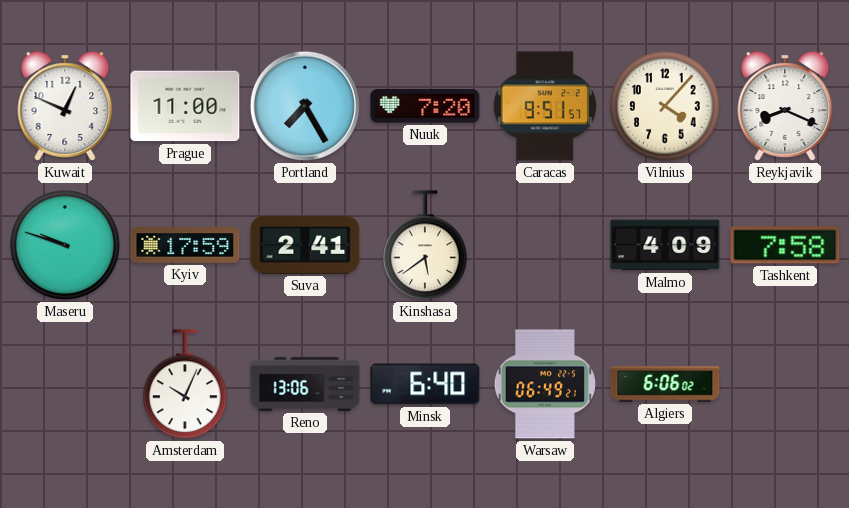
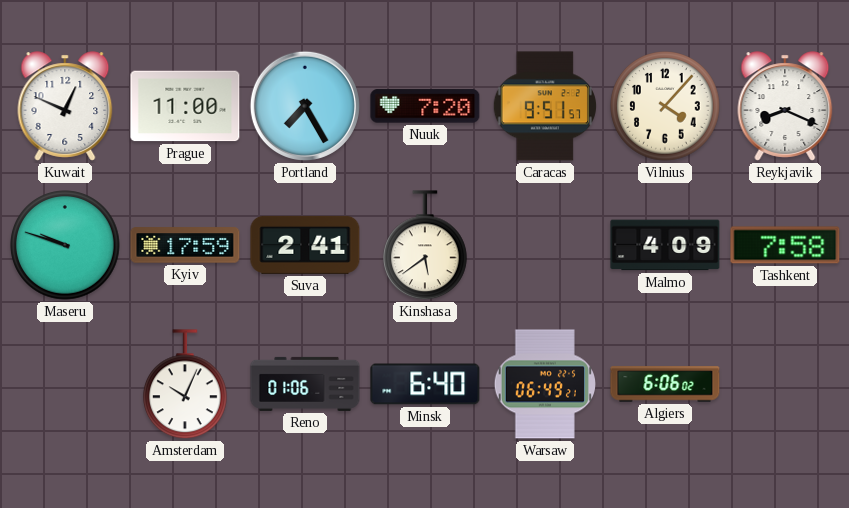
Reno: 13:06 -> 01:06 (305, 384)
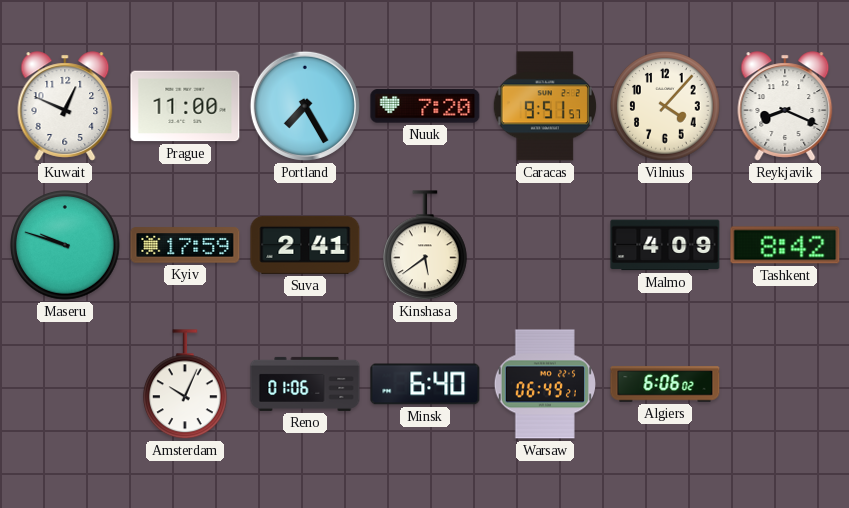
Tashkent: 7:58 -> 8:42 (785, 245)
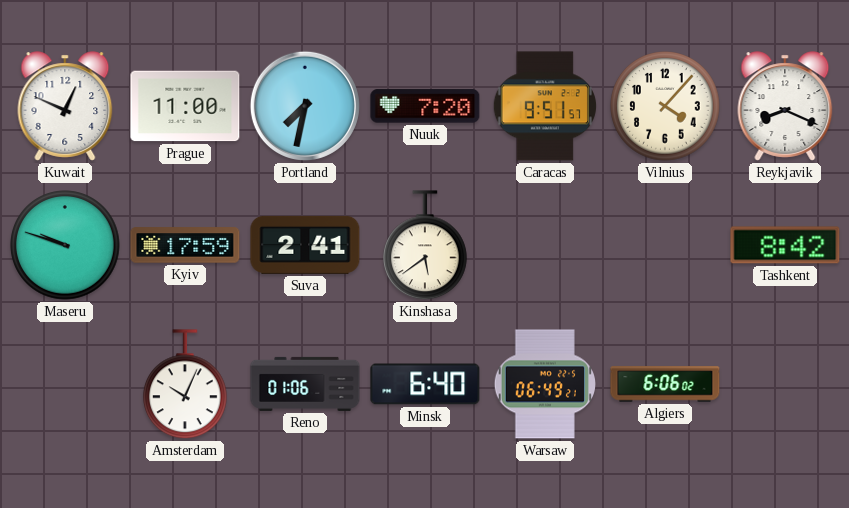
Portland: 7:25 -> 7:32 (305, 106)
Malmo: 4:09 -> none (665, 245)
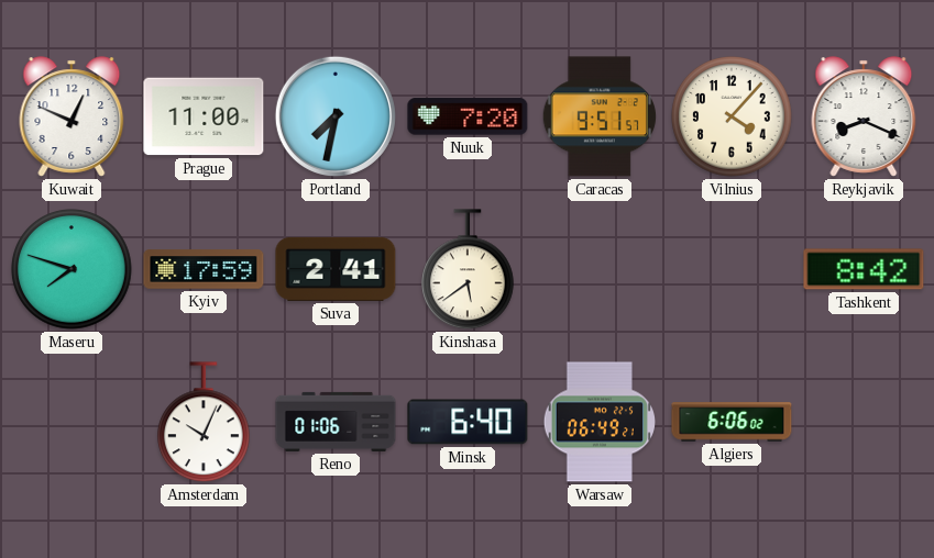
Maseru: 9:48 -> 7:48 (72, 269)
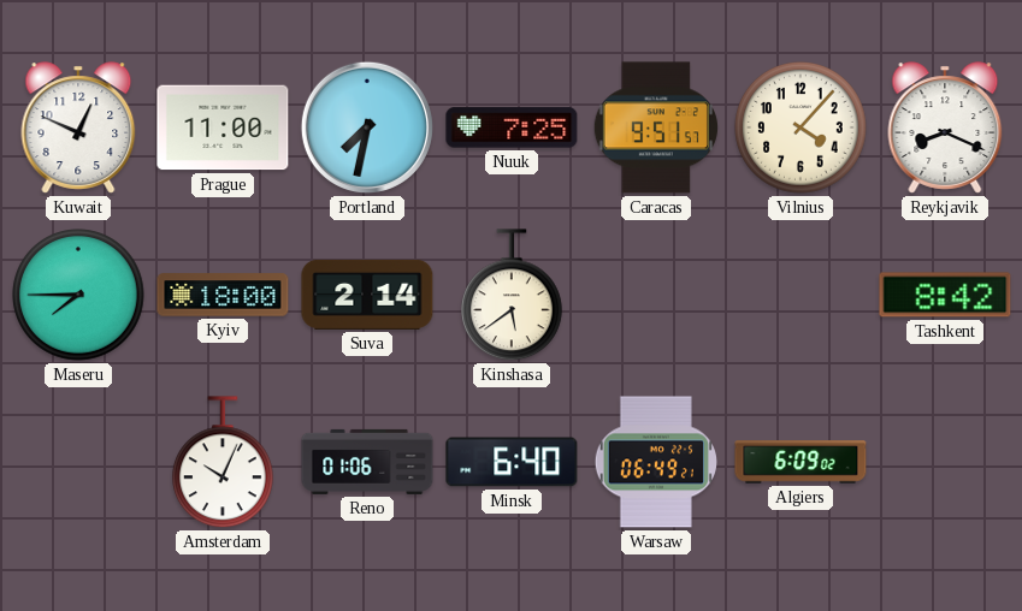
Nuuk: 7:20 -> 7:25 (512, 127)
Maseru: 7:48 -> 7:45 (78, 295)
Kyiv: 17:59 -> 18:00 (223, 295)
Suva: 2:41 -> 2:14 (367, 295)
Algiers: 6:06 -> 6:09 (801, 462)
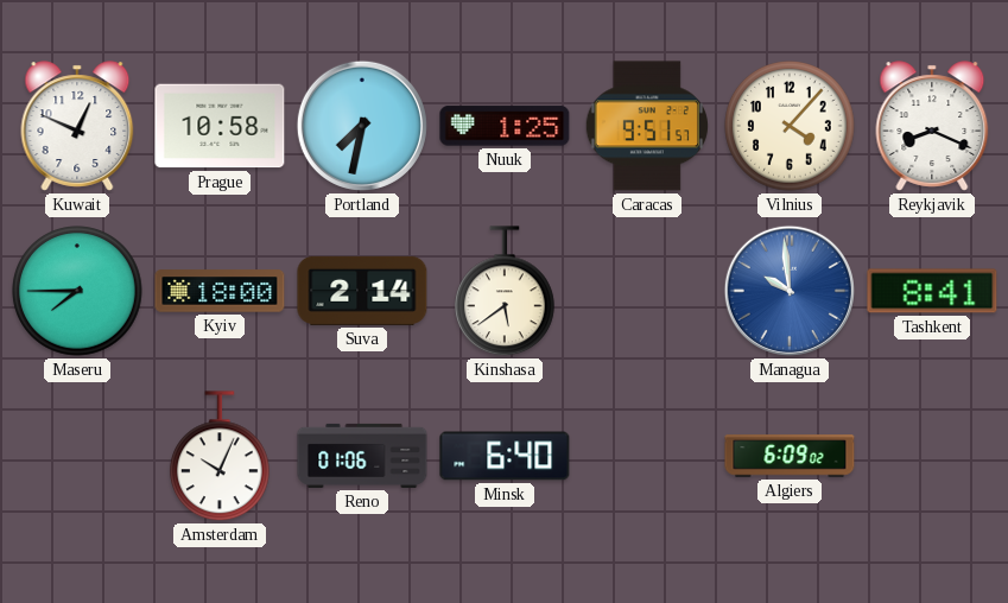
Prague: 11:00 -> 10:58 (220, 126)
Nuuk: 7:25 -> 1:25 (505, 126)
Managua: none -> 9:59 (790, 291)
Tashkent: 8:42 -> 8:41 (932, 291)
Warsaw: 06:49 -> none (655, 462)
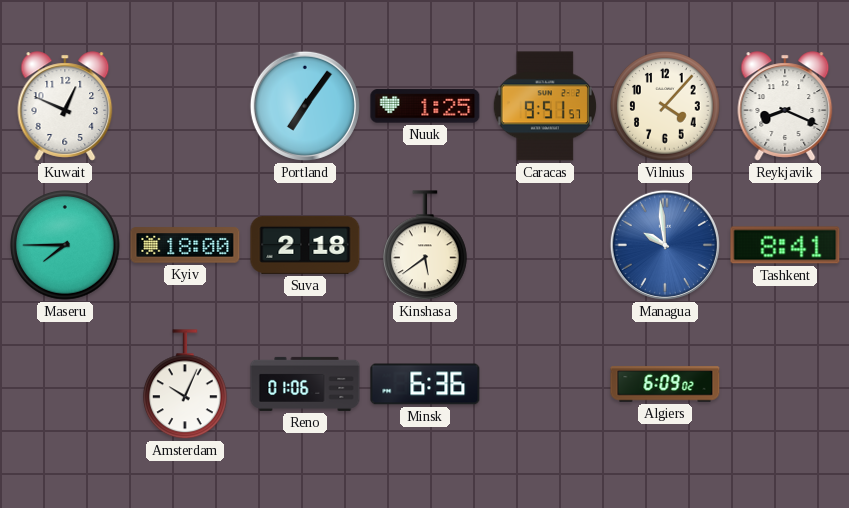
Prague: 10:58 -> none (220, 126)
Portland: 7:32 -> 7:06 (305, 106)
Suva: 2:14 -> 2:18 (305, 245)
Minsk: 6:40 -> 6:36 (425, 384)
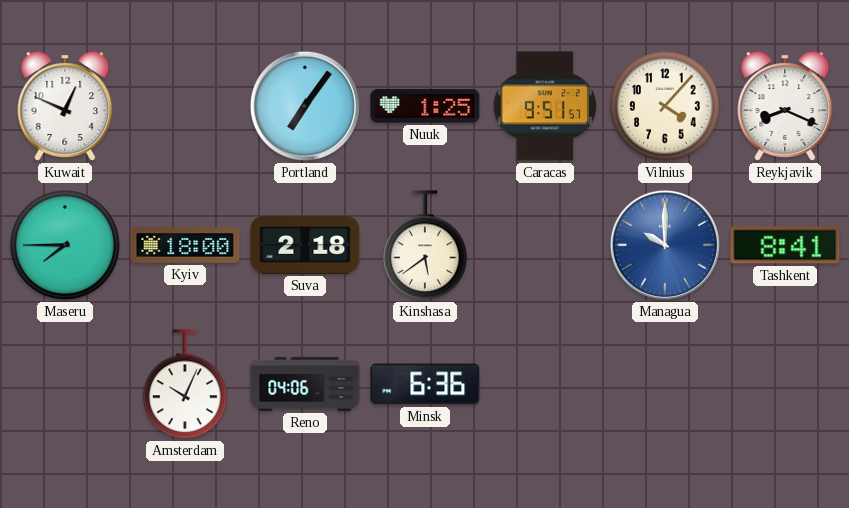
Managua: 9:59 -> 10:00 (665, 245)
Reno: 01:06 -> 04:06 (305, 384)
Algiers: 6:09 -> none (665, 384)
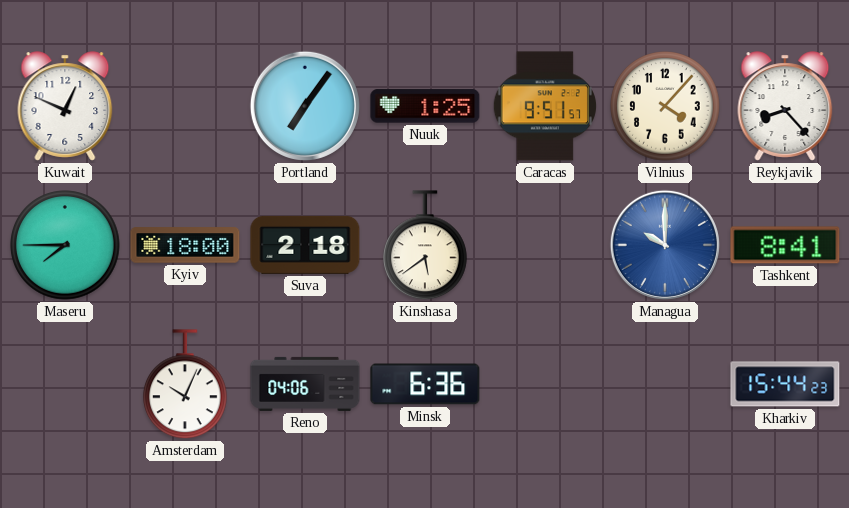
Reykjavik: 8:19 -> 8:23 (785, 106)
Kharkiv: none -> 15:44 (785, 384)
